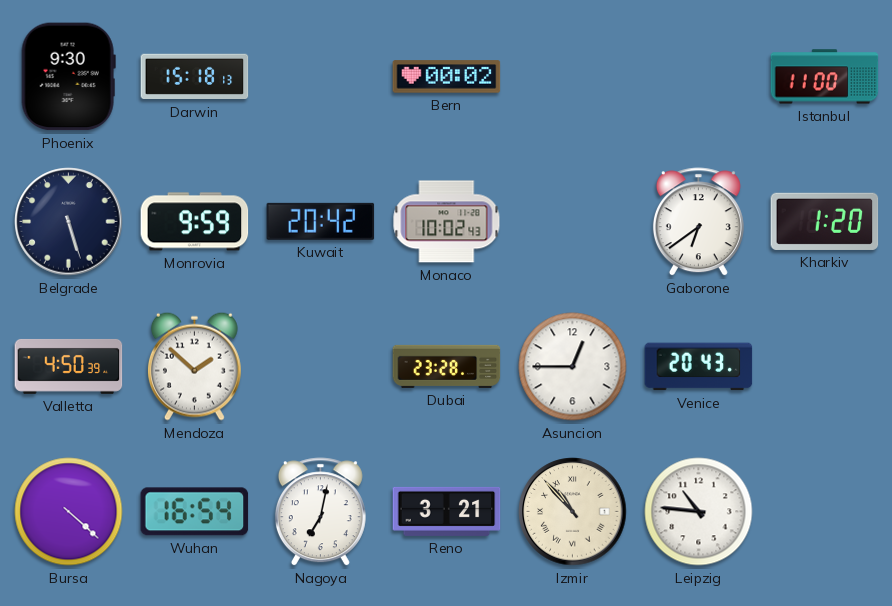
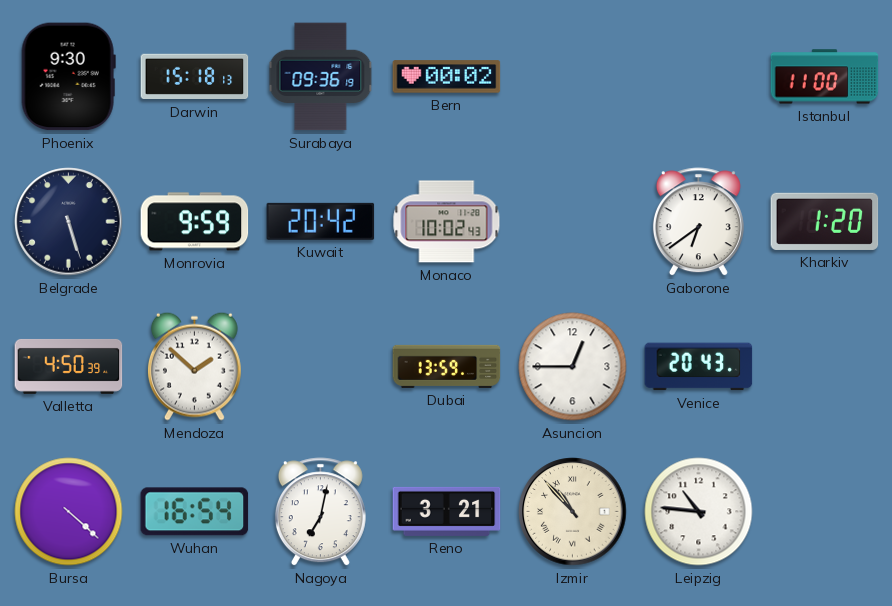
Surabaya: none -> 09:36 (321, 77)
Dubai: 23:28 -> 13:59 (447, 366)
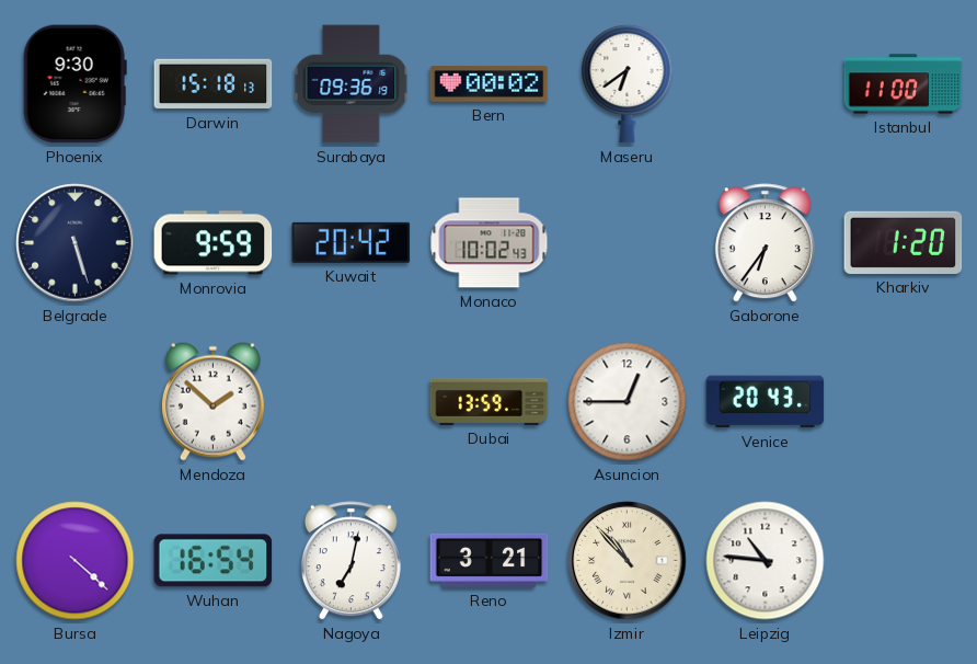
Maseru: none -> 6:39 (628, 83)
Gaborone: 6:39 -> 6:36 (765, 243)
Valletta: 4:50 -> none (69, 366)
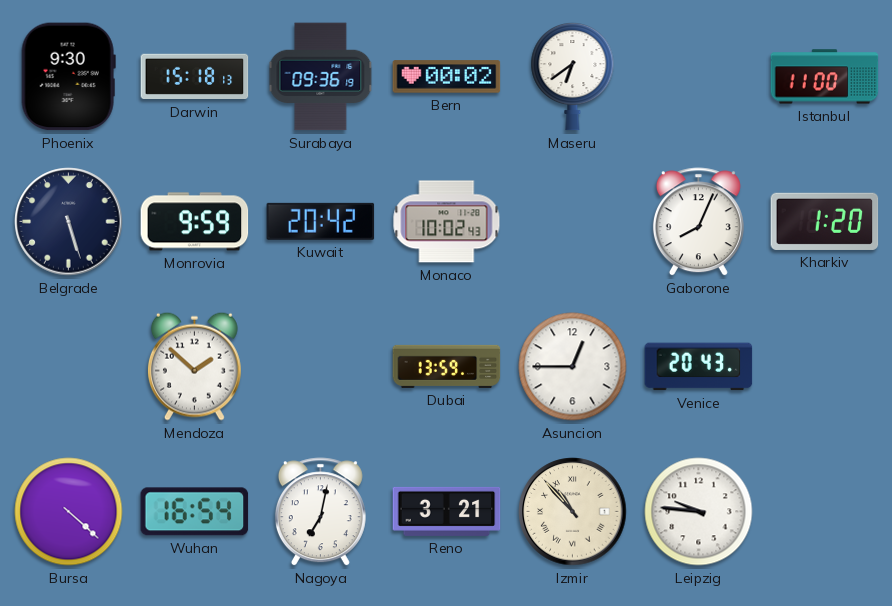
Gaborone: 6:36 -> 8:04 (698, 222)
Leipzig: 10:46 -> 9:46 (699, 512)
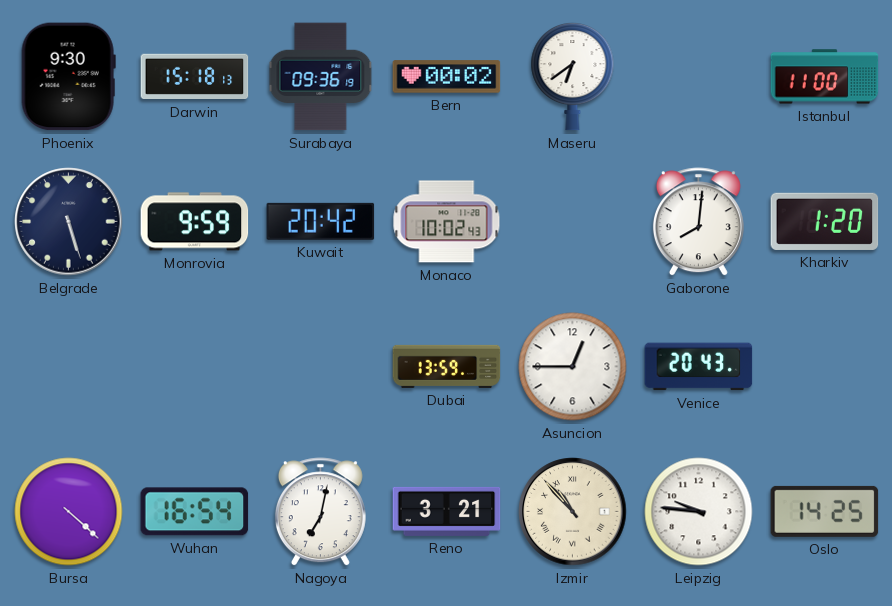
Gaborone: 8:04 -> 8:01 (698, 222)
Mendoza: 1:52 -> none (194, 366)
Oslo: none -> 14:25 (825, 511)
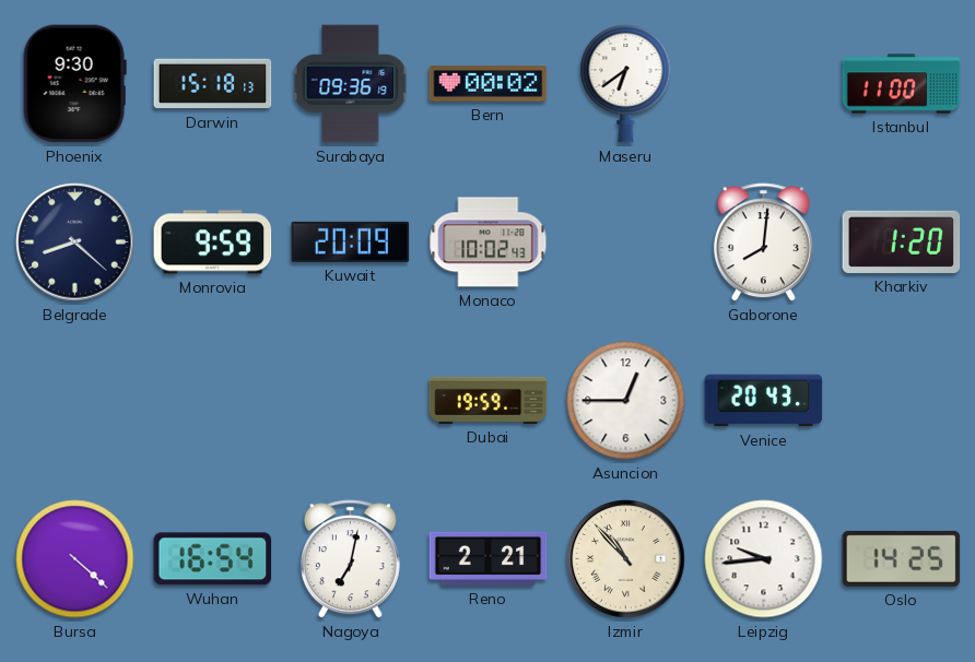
Belgrade: 5:27 -> 8:22 (75, 243)
Kuwait: 20:42 -> 20:09 (351, 241)
Dubai: 13:59 -> 19:59 (489, 400)
Reno: 3:21 -> 2:21 (489, 558)
Leipzig: 9:46 -> 9:44 (764, 559)
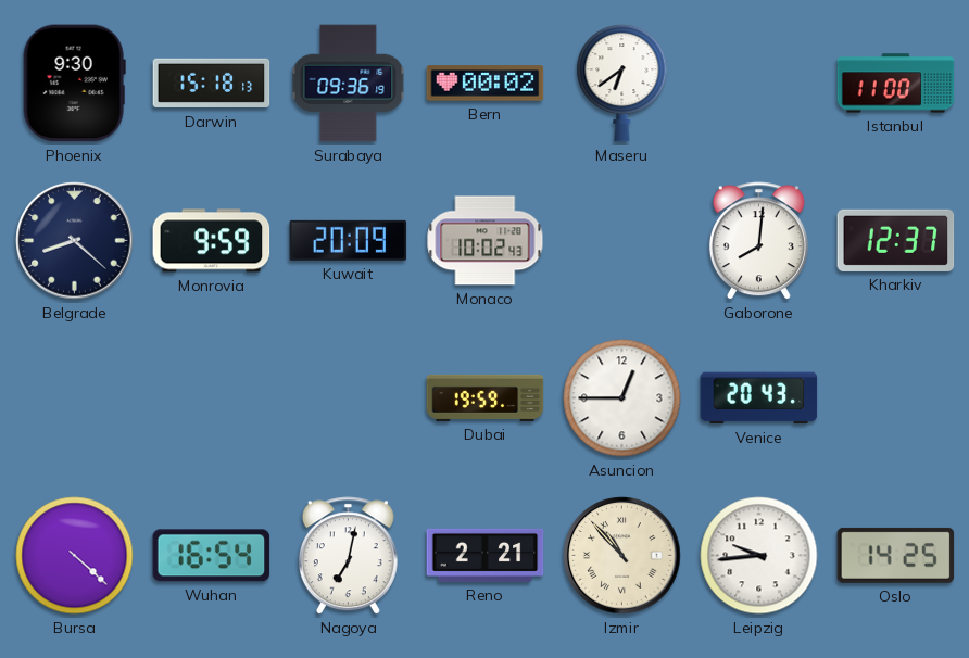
Kharkiv: 1:20 -> 12:37 (896, 240)
